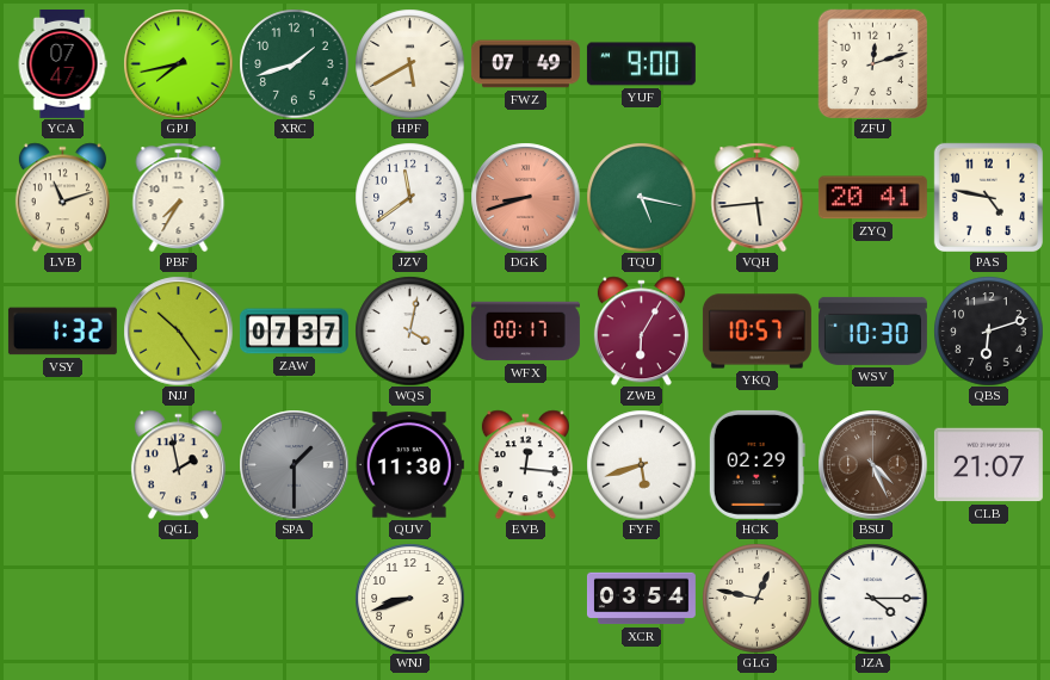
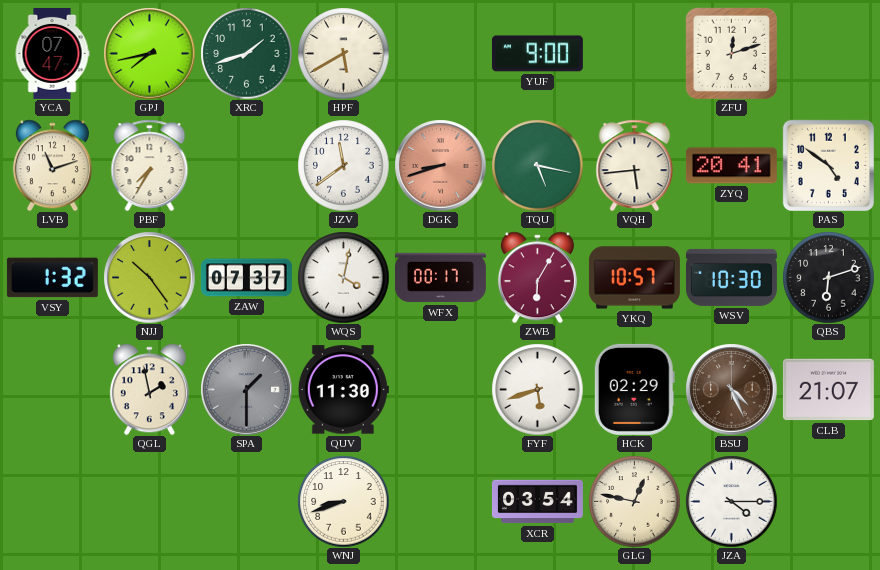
FWZ: 07:49 -> none (525, 64)
PAS: 4:47 -> 4:51 (828, 165)
EVB: 12:16 -> none (525, 464)
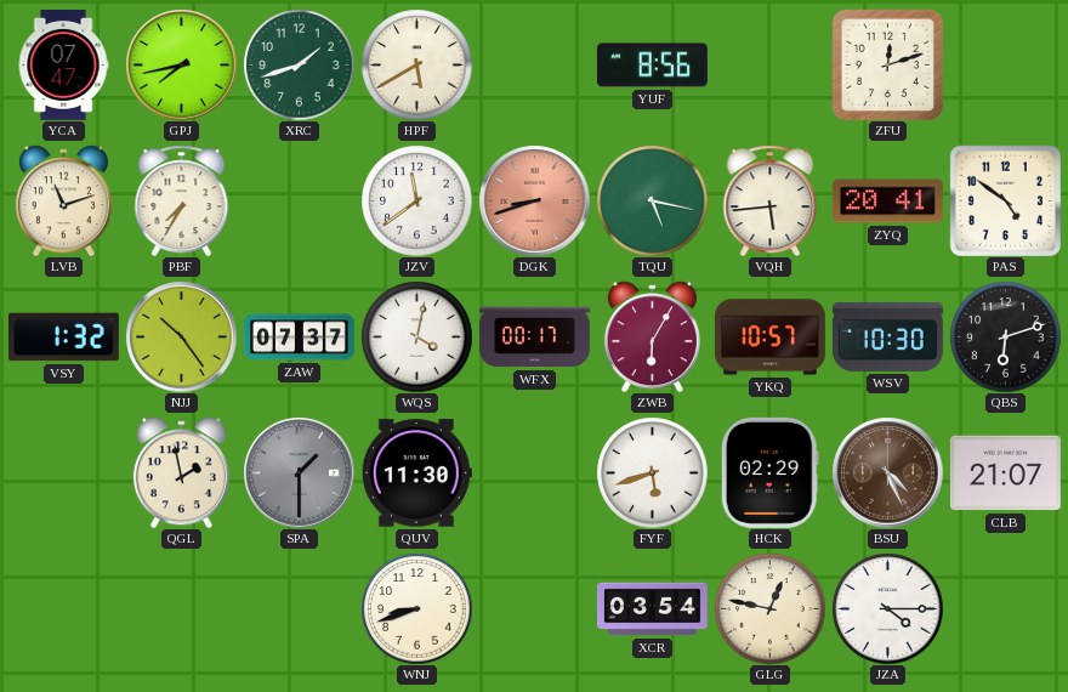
YUF: 9:00 -> 8:56 (652, 66)
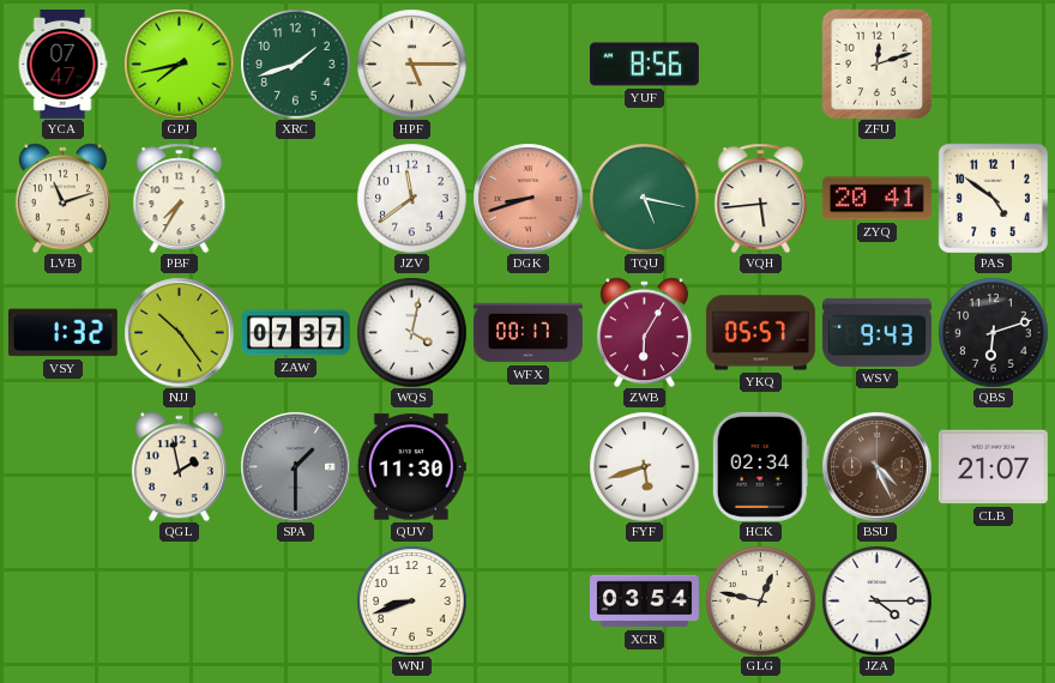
HPF: 5:40 -> 5:15 (411, 64)
YKQ: 10:57 -> 05:57 (760, 333)
WSV: 10:30 -> 9:43 (876, 332)
HCK: 02:29 -> 02:34 (760, 466)
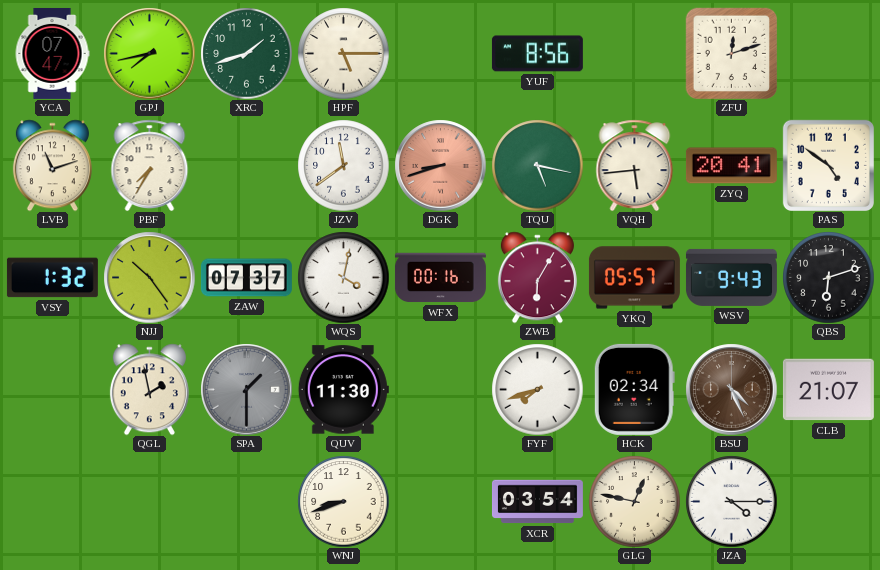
WFX: 00:17 -> 00:16 (440, 278)
FYF: 5:42 -> 7:42 (537, 389)
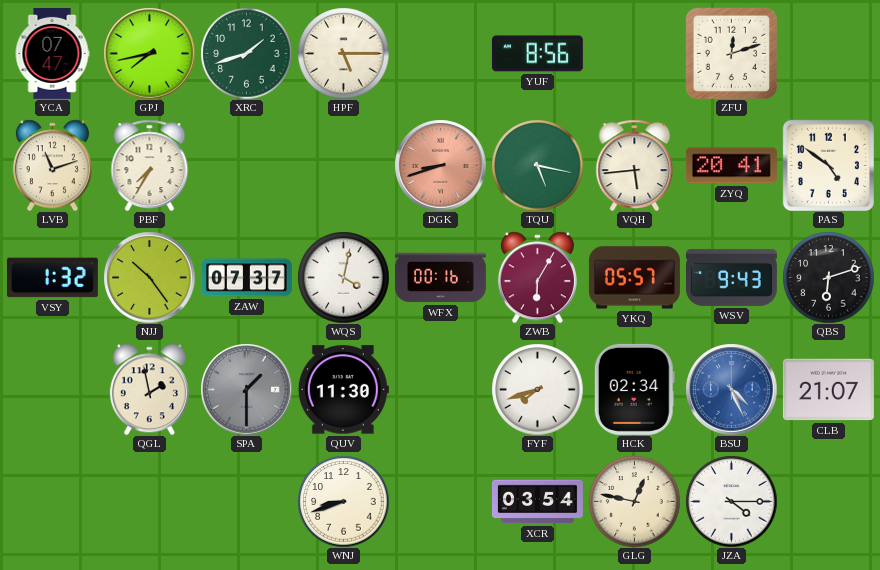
JZV: 11:39 -> none (343, 165)
BSU dial: brown -> blue (731, 389)
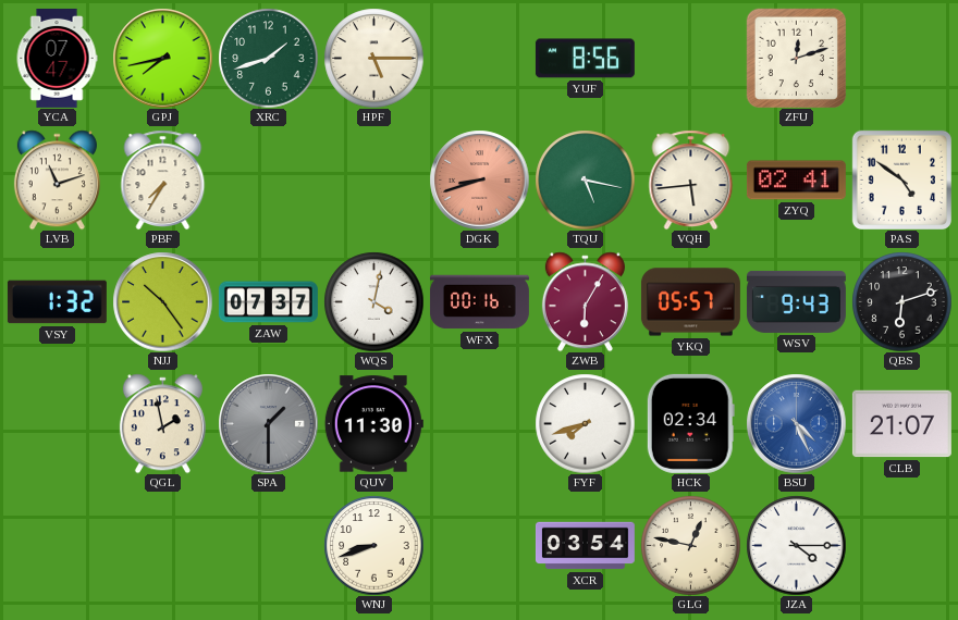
ZYQ: 20:41 -> 02:41 (796, 181)
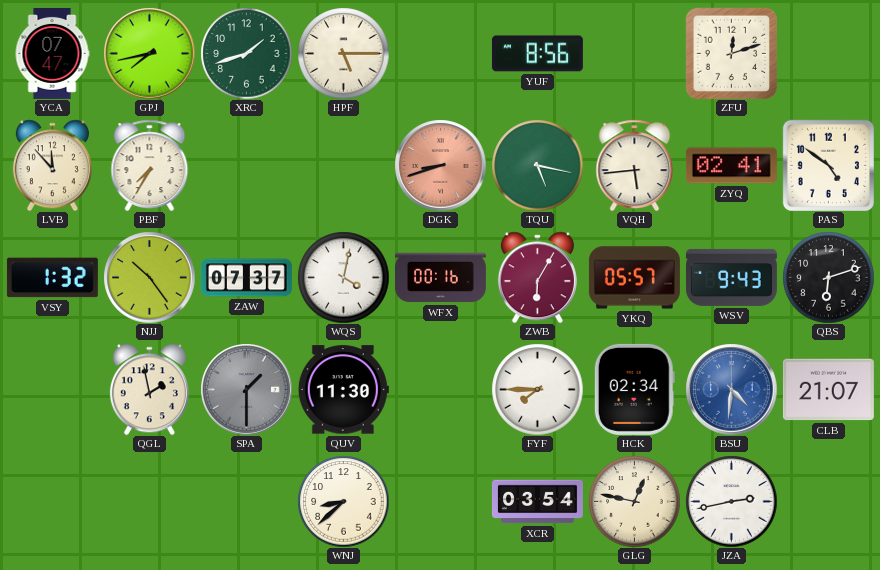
LVB: 11:12 -> 11:53 (52, 165)
FYF: 7:42 -> 7:45 (537, 389)
BSU: 4:26 -> 4:31 (731, 389)
WNJ: 8:42 -> 8:38 (343, 501)
JZA: 4:15 -> 2:43 (731, 501)
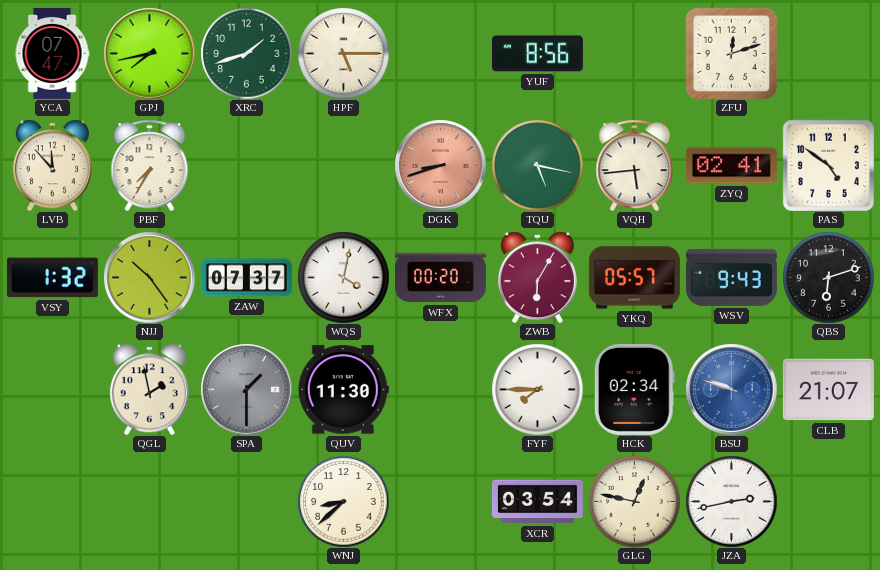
WFX: 00:16 -> 00:20 (440, 278)
BSU: 4:31 -> 9:48 (731, 389)
